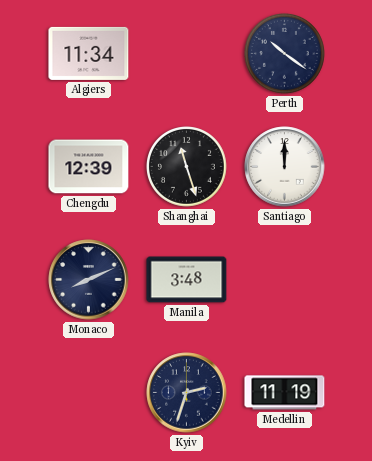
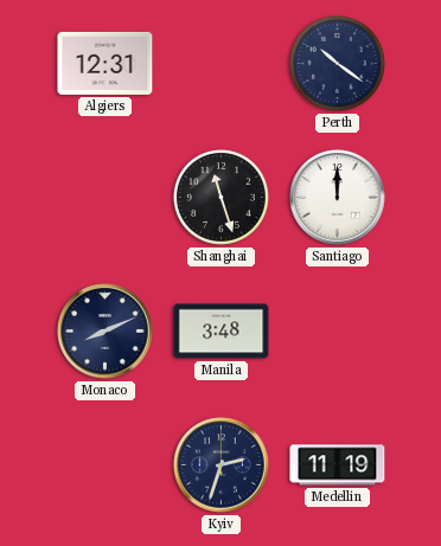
Algiers: 11:34 -> 12:31 (106, 63)
Chengdu: 12:39 -> none (89, 167)
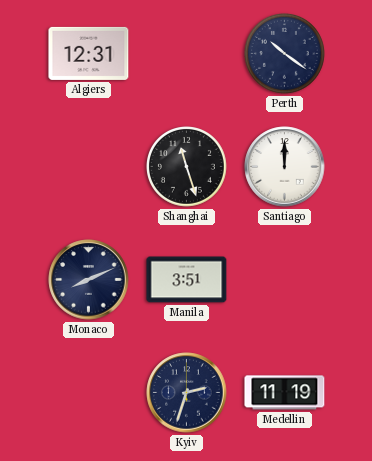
Manila: 3:48 -> 3:51 (187, 280)
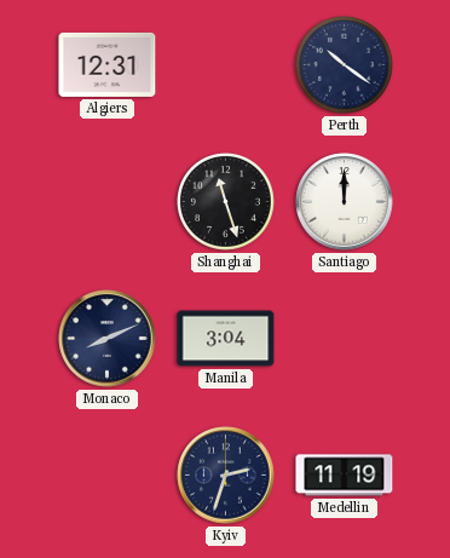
Manila: 3:51 -> 3:04 (226, 339)
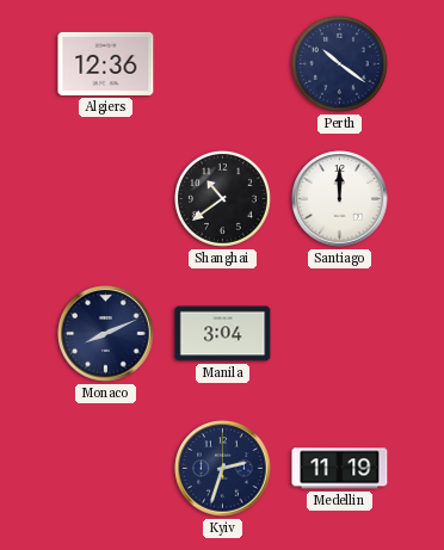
Algiers: 12:31 -> 12:36 (106, 63)
Shanghai: 11:27 -> 10:39 (223, 199)
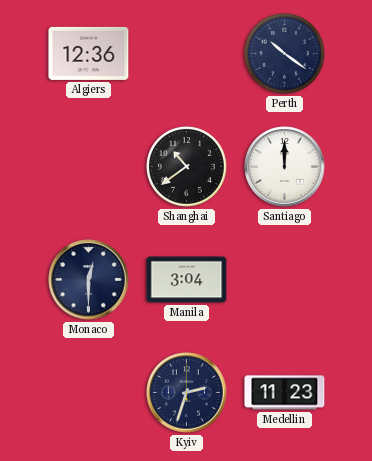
Monaco: 8:11 -> 12:30 (89, 280)
Medellin: 11:19 -> 11:23 (285, 393)
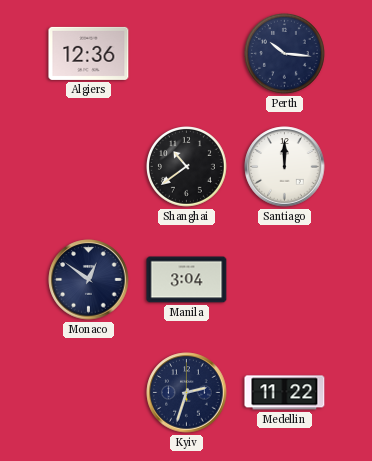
Perth: 10:21 -> 10:16 (285, 54)
Monaco: 12:30 -> 12:51 (89, 280)
Medellin: 11:23 -> 11:22 (285, 393)
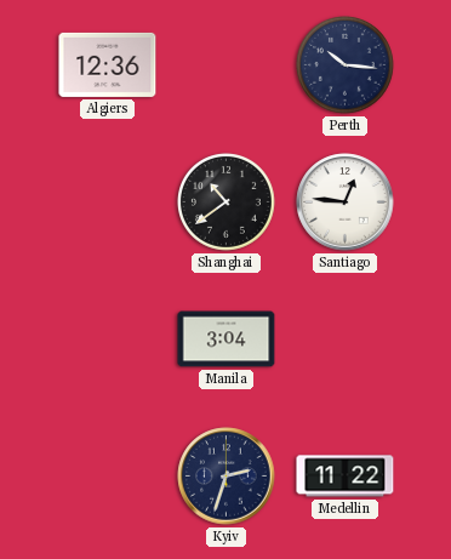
Santiago: 12:00 -> 12:46 (346, 203)
Monaco: 12:51 -> none (89, 280)
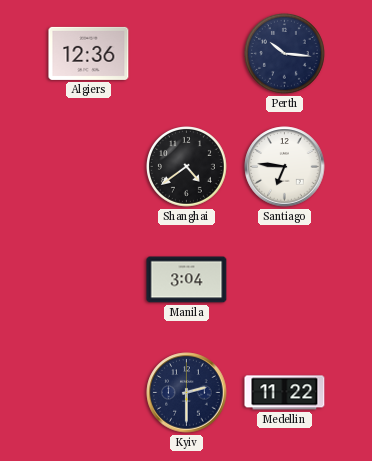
Shanghai: 10:39 -> 4:39 (187, 167)
Santiago: 12:46 -> 6:46 (285, 167)
Kyiv: 2:33 -> 2:30 (187, 393)
